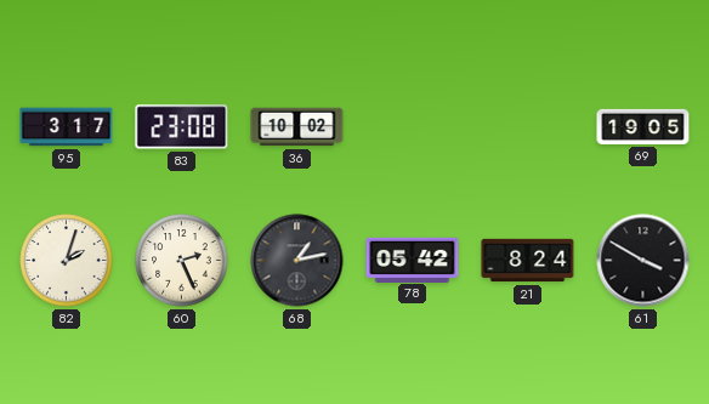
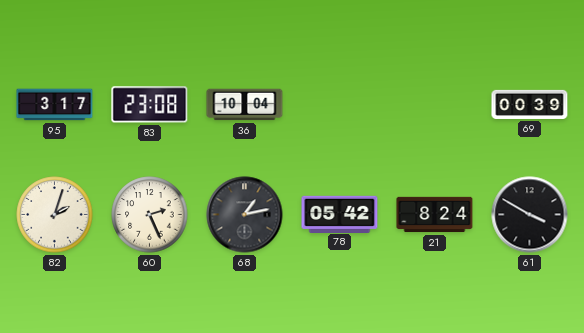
36: 10:02 -> 10:04 (245, 105)
69: 19:05 -> 00:39 (530, 104)
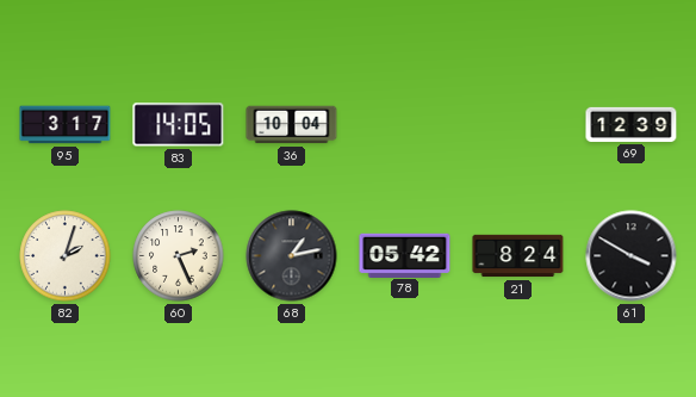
83: 23:08 -> 14:05 (179, 125)
69: 00:39 -> 12:39 (632, 124)
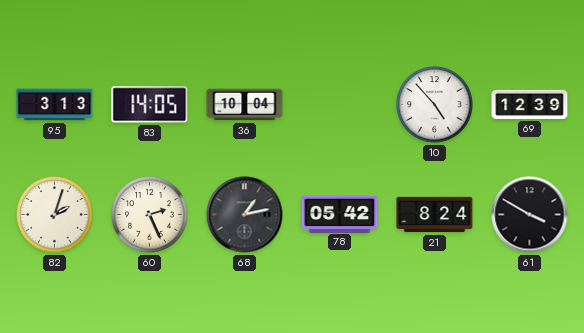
95: 3:17 -> 3:13 (55, 105)
10: none -> 4:53 (435, 105)
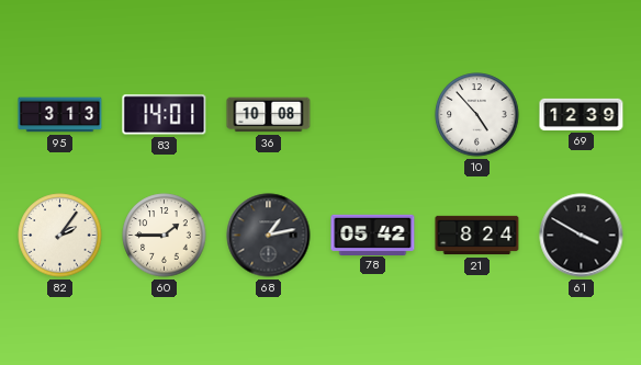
83: 14:05 -> 14:01 (165, 115)
36: 10:04 -> 10:08 (269, 115)
82: 2:03 -> 2:06 (60, 236)
60: 2:26 -> 1:45 (165, 236)
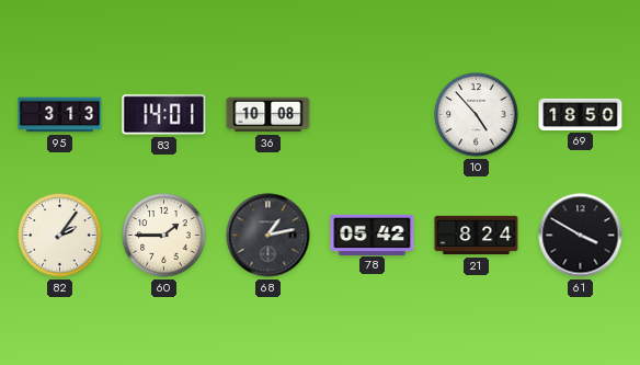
69: 12:39 -> 18:50 (581, 114)
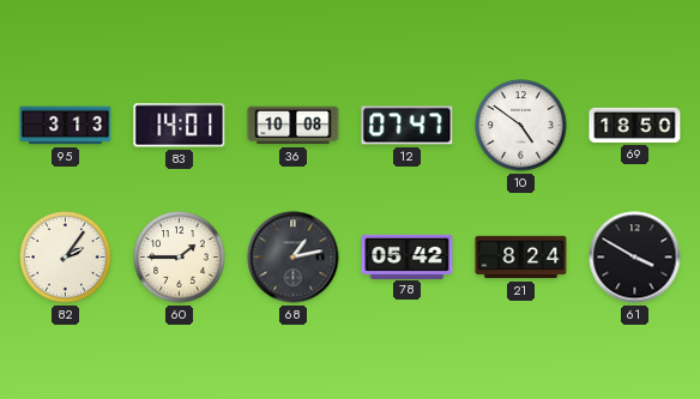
12: none -> 07:47 (408, 126)
10: 4:53 -> 4:51 (521, 126)
